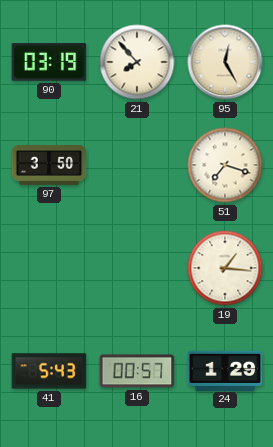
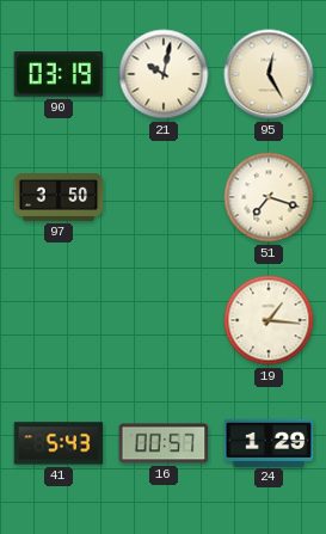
21: 7:53 -> 10:02 (164, 74)
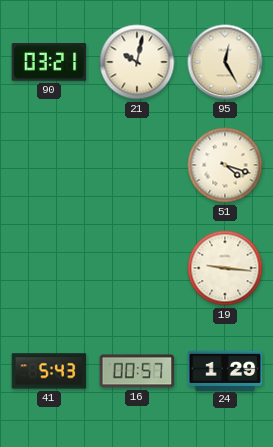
90: 03:19 -> 03:21 (49, 62)
97: 3:50 -> none (59, 198)
51: 7:18 -> 4:18 (225, 165)
19: 1:16 -> 9:16 (225, 268)
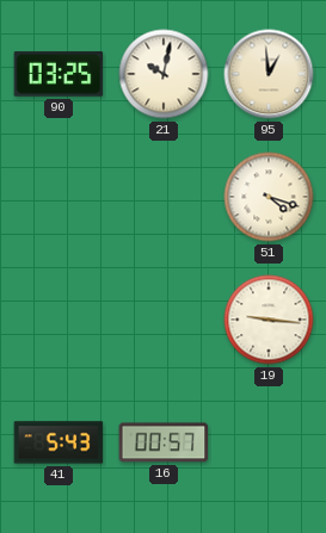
90: 03:21 -> 03:25 (59, 74)
95: 12:25 -> 12:59 (269, 74)
24: 1:29 -> none (225, 370)
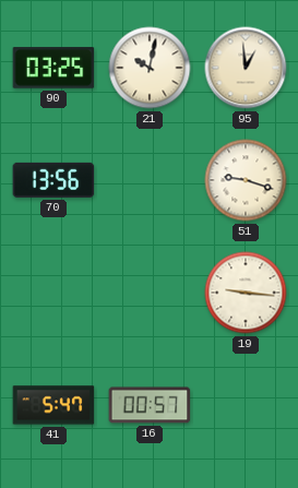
70: none -> 13:56 (53, 180)
51: 4:18 -> 9:18 (246, 180)
41: 5:43 -> 5:47 (53, 405)
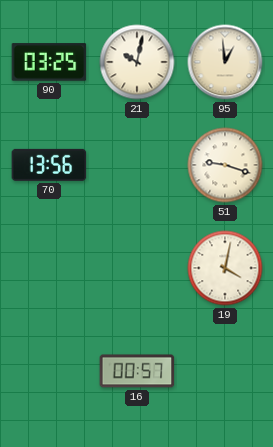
19: 9:16 -> 4:02 (225, 268)
41: 5:47 -> none (53, 405)
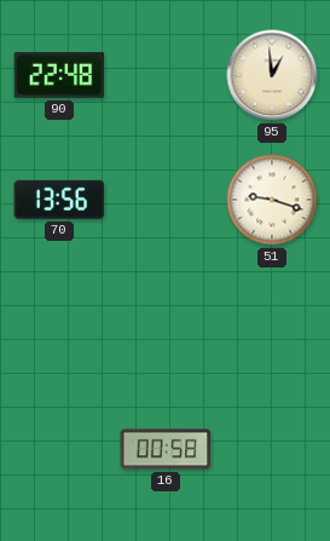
90: 03:25 -> 22:48 (59, 75)
21: 10:02 -> none (137, 62)
19: 4:02 -> none (225, 268)
16: 00:57 -> 00:58 (166, 449)
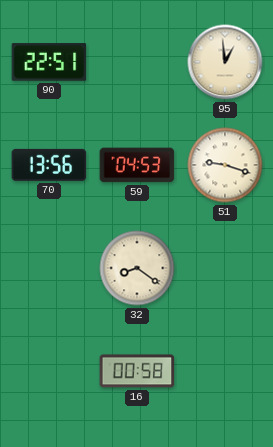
90: 22:48 -> 22:51 (49, 62)
59: none -> 04:53 (137, 165)
32: none -> 8:21 (137, 268)
